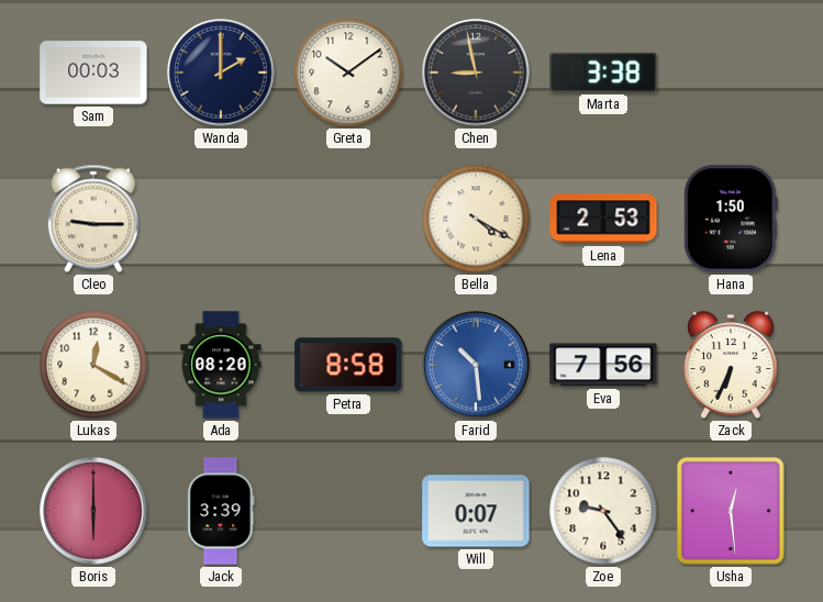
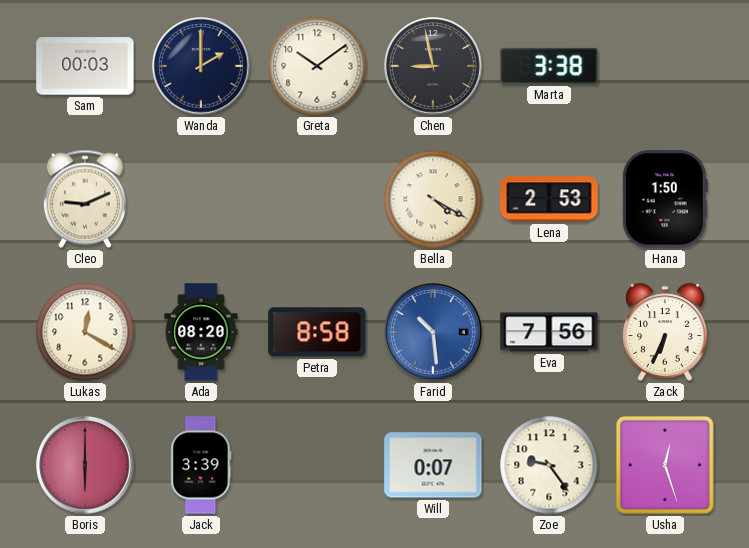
Cleo: 9:15 -> 9:11 (85, 199)
Usha: 12:29 -> 12:27 (665, 465)
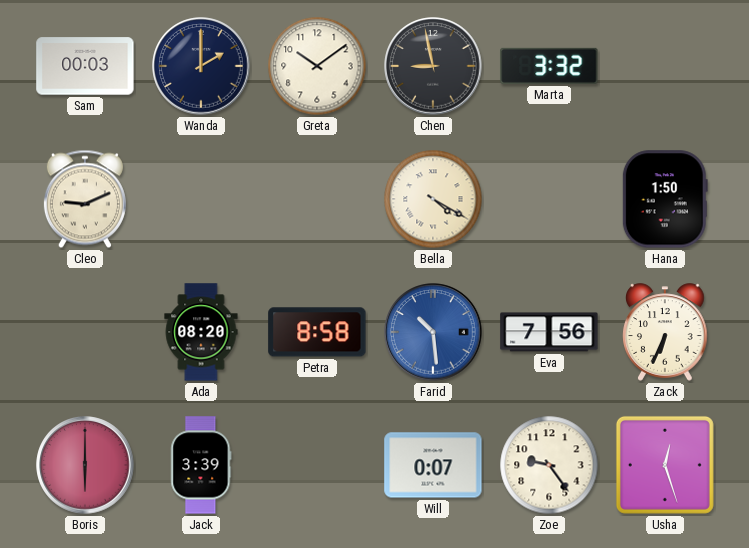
Marta: 3:38 -> 3:32 (549, 66)
Lena: 2:53 -> none (549, 199)
Lukas: 12:20 -> none (85, 332)
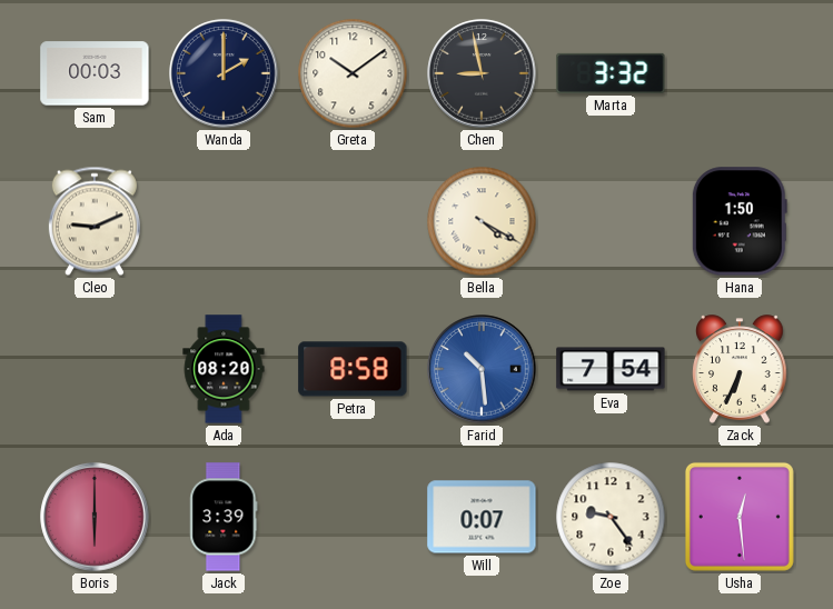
Eva: 7:56 -> 7:54 (611, 369)
Usha: 12:27 -> 12:29 (740, 517)
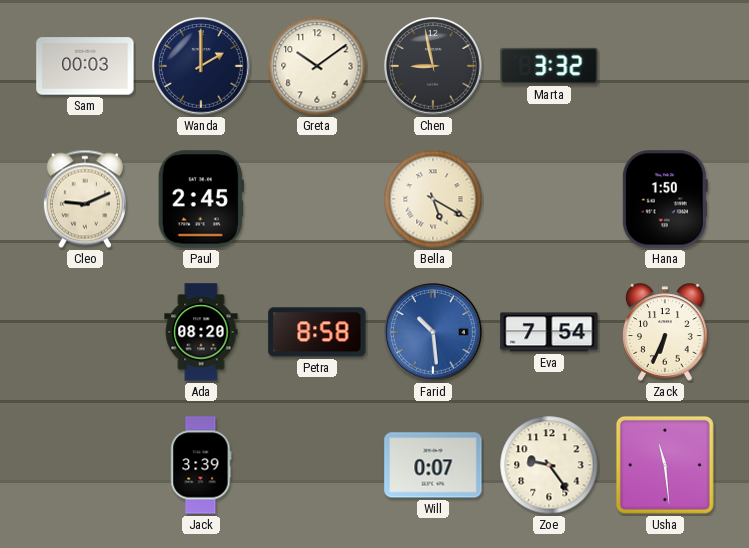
Paul: none -> 2:45 (201, 199)
Bella: 4:20 -> 5:20 (433, 199)
Boris: 6:00 -> none (95, 517)
Usha: 12:29 -> 11:29 (665, 465)
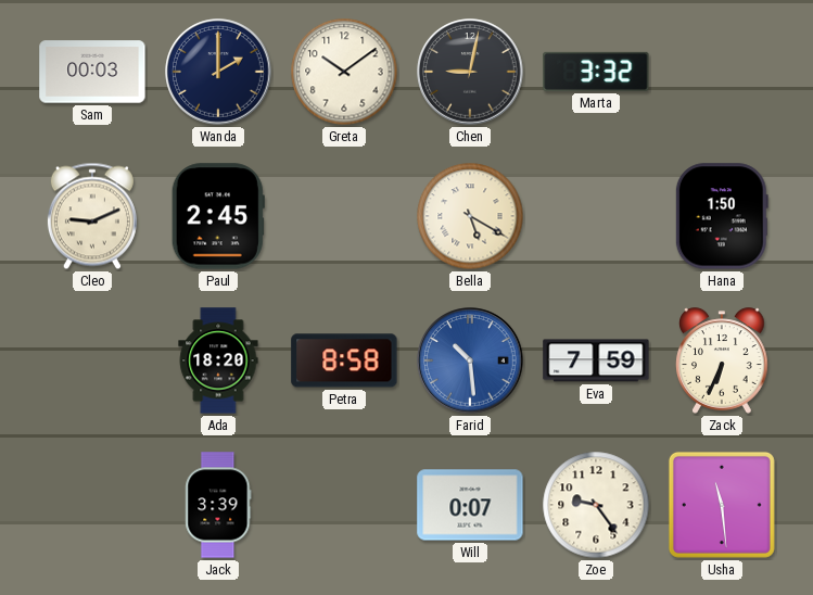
Chen: 8:58 -> 9:02 (470, 72)
Ada: 08:20 -> 18:20 (218, 360)
Eva: 7:54 -> 7:59 (596, 360)
